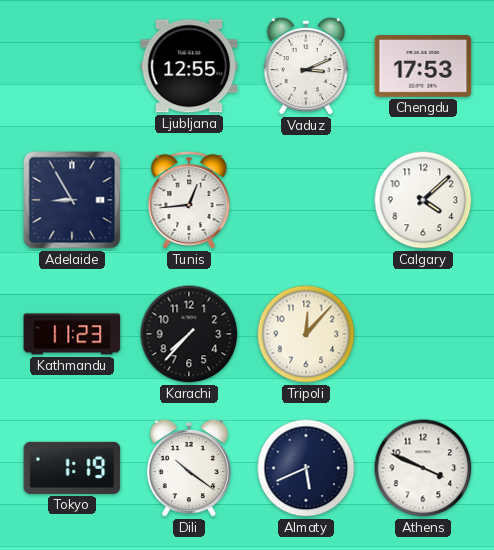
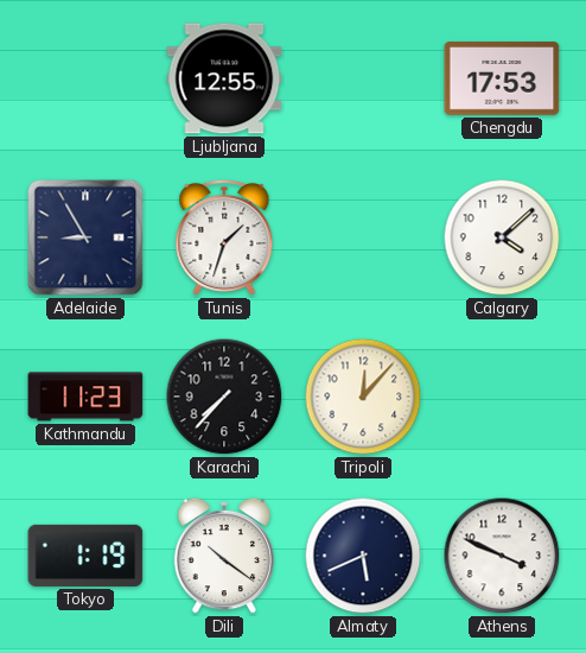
Vaduz: 3:11 -> none (306, 66)
Tunis: 12:44 -> 1:33 (224, 237)
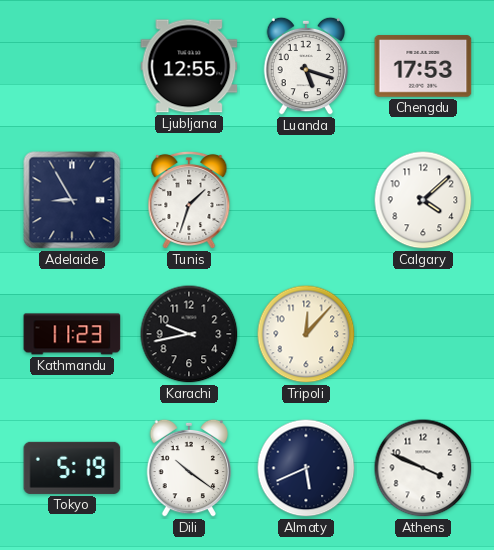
Luanda: none -> 5:18 (306, 66)
Karachi: 7:37 -> 9:43 (189, 334)
Tokyo: 1:19 -> 5:19 (72, 468)
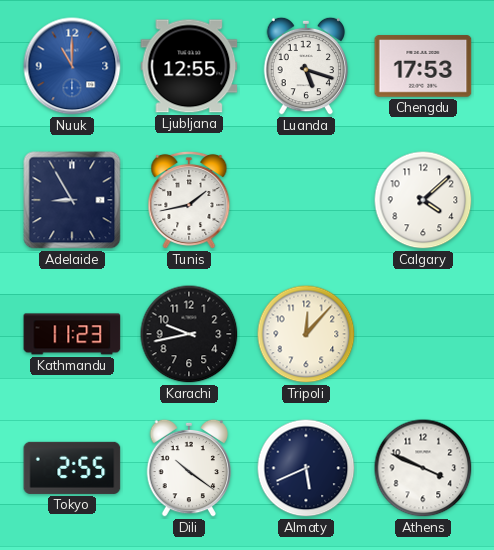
Nuuk: none -> 11:00 (72, 66)
Tunis: 1:33 -> 1:43 (189, 200)
Tokyo: 5:19 -> 2:55 (72, 468)
